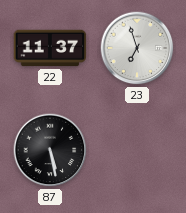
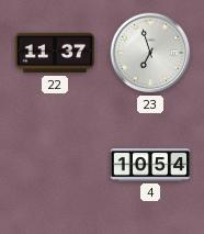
87: 5:28 -> none (50, 150)
4: none -> 10:54 (150, 165)
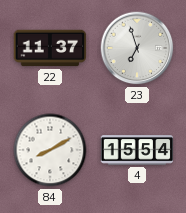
84: none -> 8:10 (50, 150)
4: 10:54 -> 15:54 (137, 150)
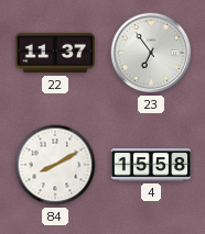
23: 6:57 -> 6:54 (151, 53)
4: 15:54 -> 15:58 (151, 165)
